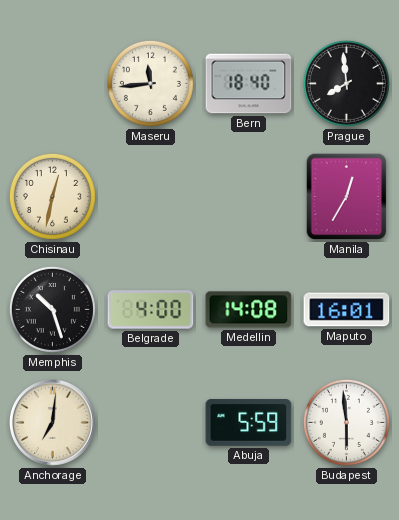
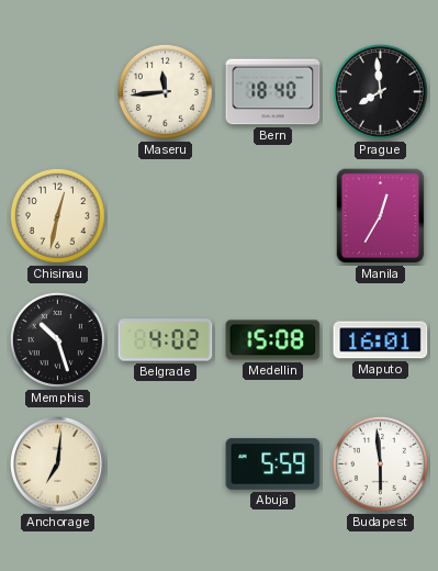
Belgrade: 4:00 -> 4:02 (166, 340)
Medellin: 14:08 -> 15:08 (273, 340)
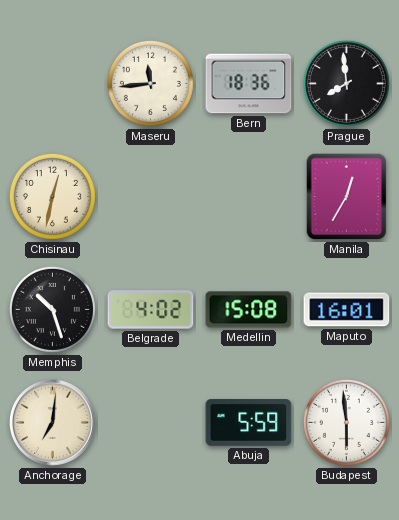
Bern: 18:40 -> 18:36 (249, 84)
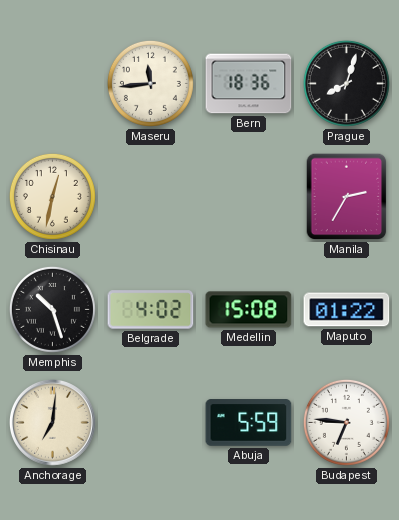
Prague: 7:59 -> 8:03 (346, 83)
Manila: 12:35 -> 2:35 (347, 197)
Maputo: 16:01 -> 01:22 (347, 310)
Budapest: 5:59 -> 6:46 (346, 422)
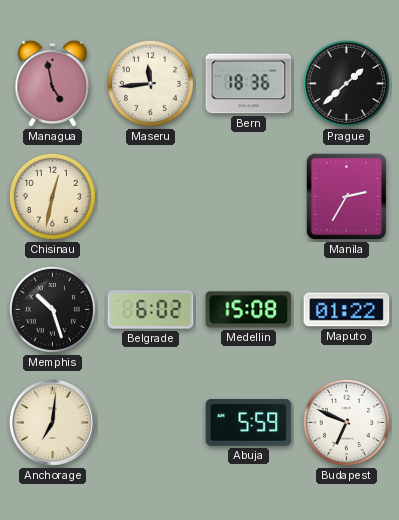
Managua: none -> 4:58 (53, 84)
Prague: 8:03 -> 1:38 (346, 83)
Belgrade: 4:02 -> 6:02 (151, 310)
Budapest: 6:46 -> 6:49 (346, 422)
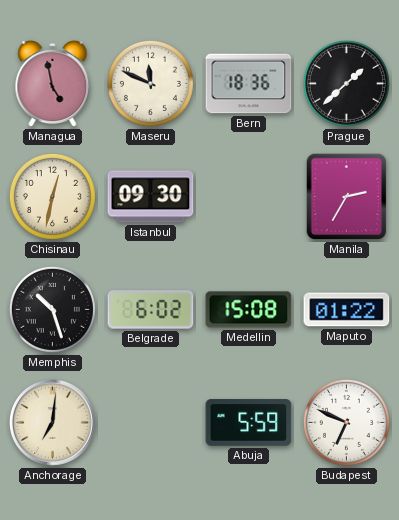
Maseru: 11:44 -> 11:49 (150, 83)
Istanbul: none -> 09:30 (151, 197)
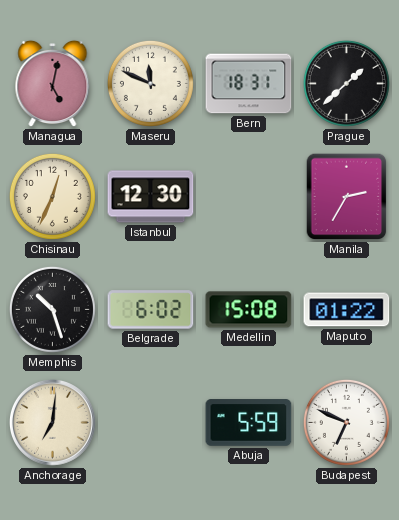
Managua: 4:58 -> 5:02 (53, 84)
Bern: 18:36 -> 18:31 (249, 84)
Chisinau: 12:32 -> 12:34 (52, 196)
Istanbul: 09:30 -> 12:30 (151, 197)
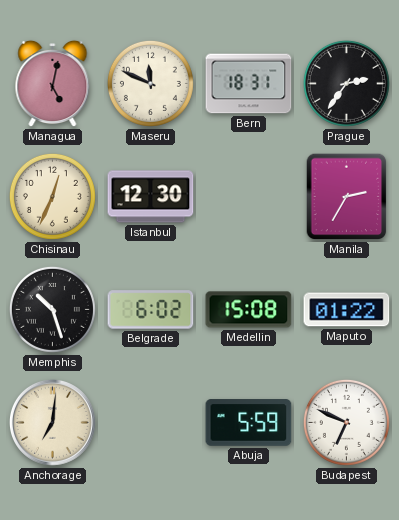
Prague: 1:38 -> 2:36 (346, 83)
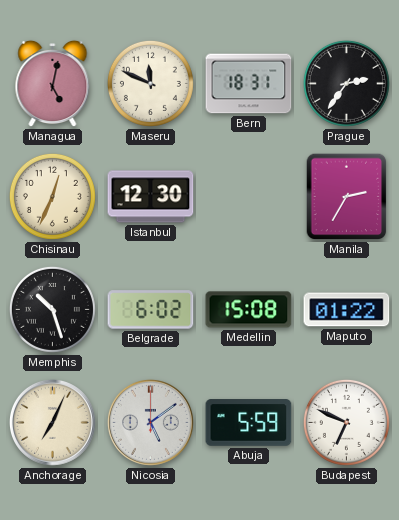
Anchorage: 7:01 -> 7:04 (52, 422)
Nicosia: none -> 5:09 (150, 422)
